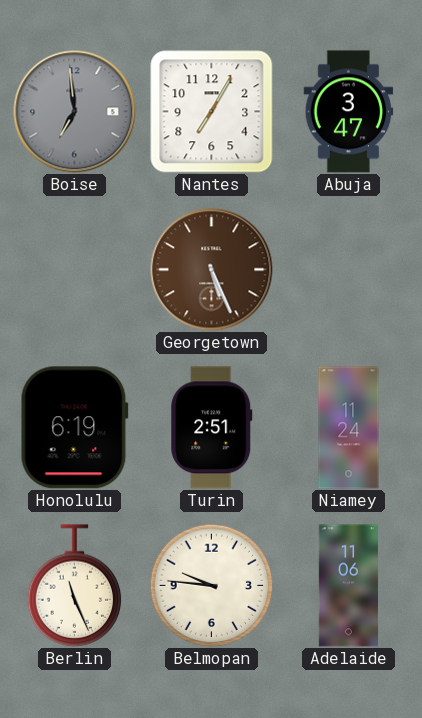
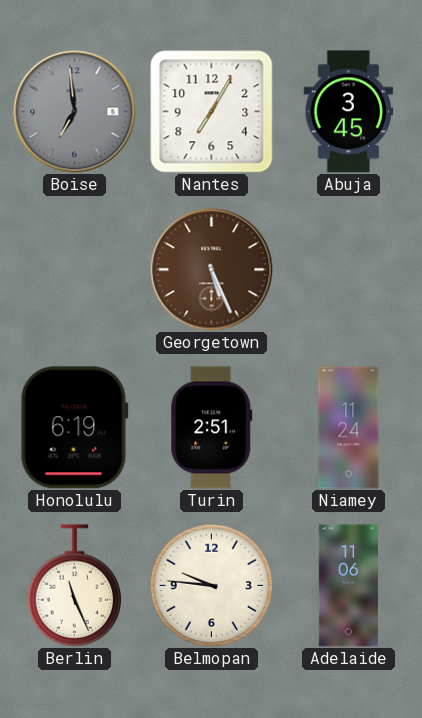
Abuja: 3:47 -> 3:45 (349, 112)
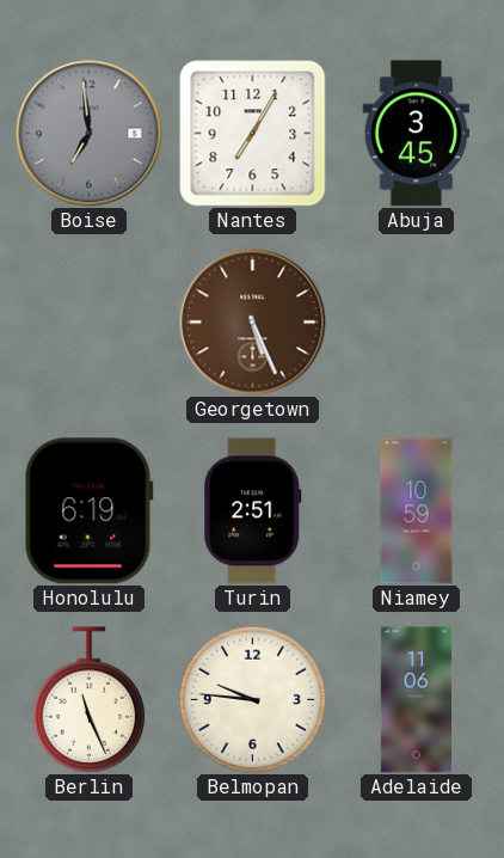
Niamey: 11:24 -> 10:59 (417, 511)
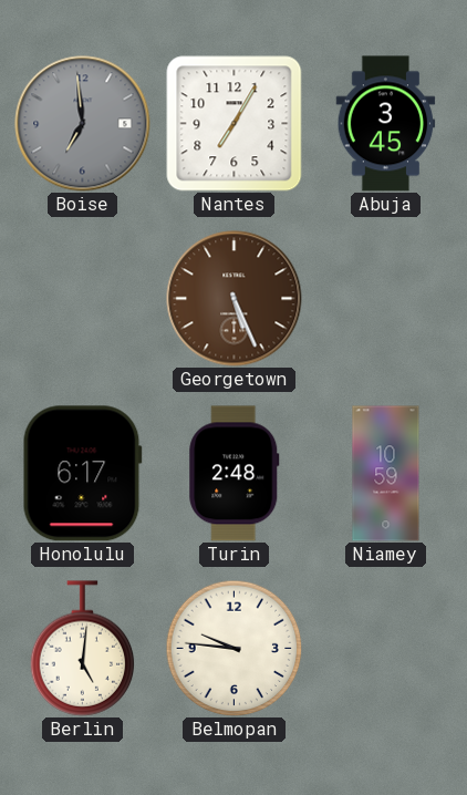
Honolulu: 6:19 -> 6:17 (82, 474)
Turin: 2:51 -> 2:48 (235, 474)
Berlin: 11:26 -> 5:01 (83, 649)
Adelaide: 11:06 -> none (416, 700)
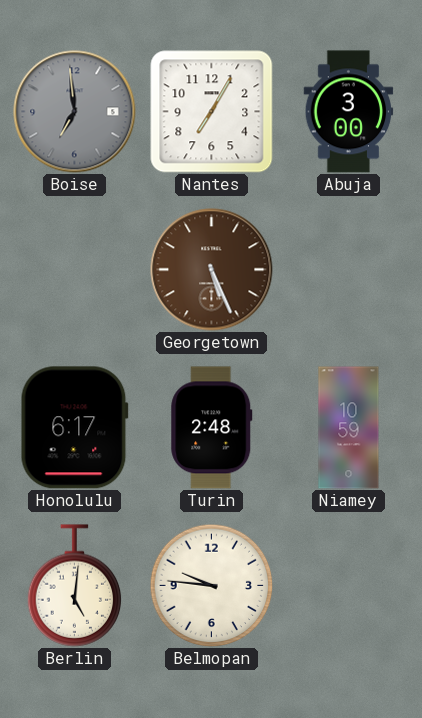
Abuja: 3:45 -> 3:00 (349, 112)
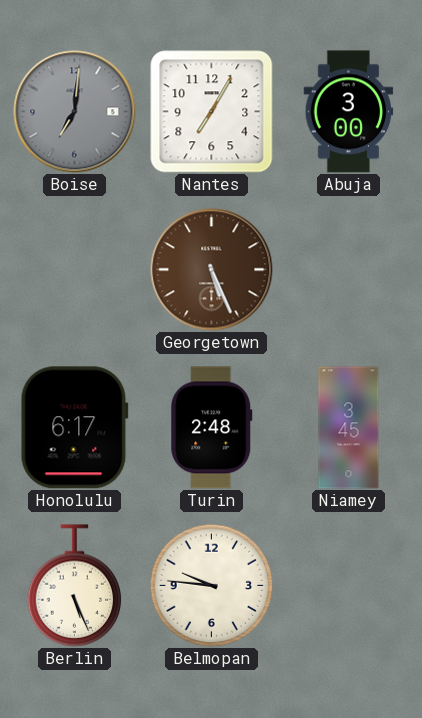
Boise: 6:59 -> 7:01 (75, 112)
Niamey: 10:59 -> 3:45 (349, 428)
Berlin: 5:01 -> 5:26 (75, 586)
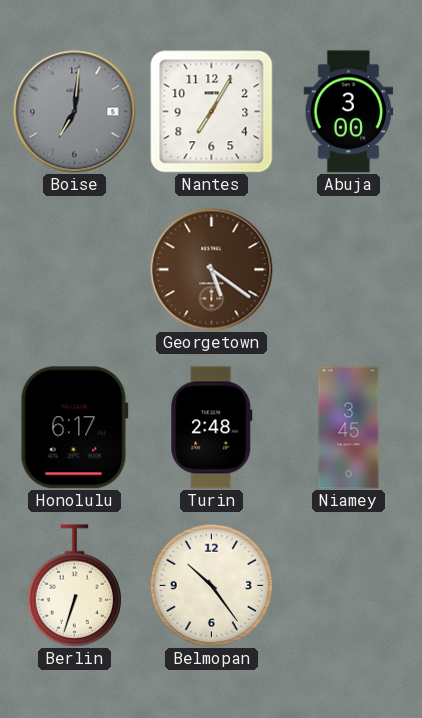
Georgetown: 5:26 -> 5:21 (212, 270)
Berlin: 5:26 -> 6:33 (75, 586)
Belmopan: 9:46 -> 10:24 (211, 585)
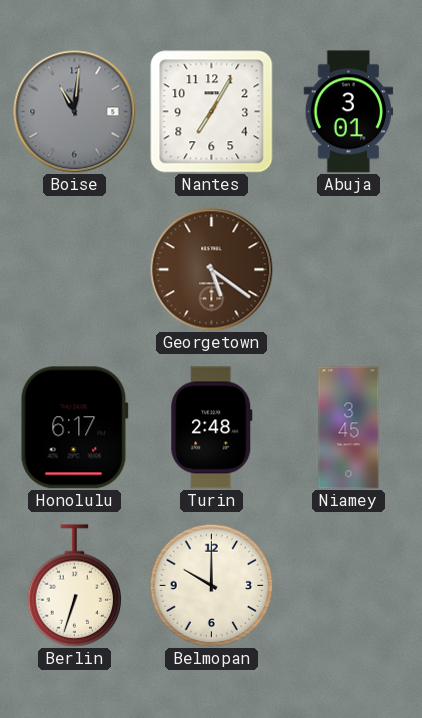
Boise: 7:01 -> 11:01 (75, 112)
Abuja: 3:00 -> 3:01 (349, 112)
Belmopan: 10:24 -> 10:00 (211, 585)
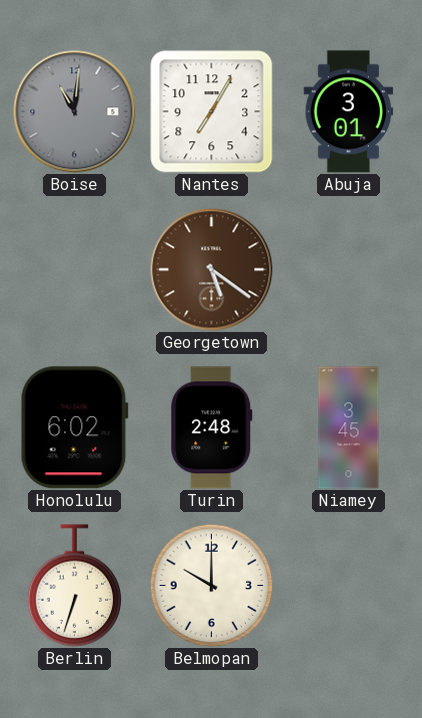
Honolulu: 6:17 -> 6:02 (74, 428)
